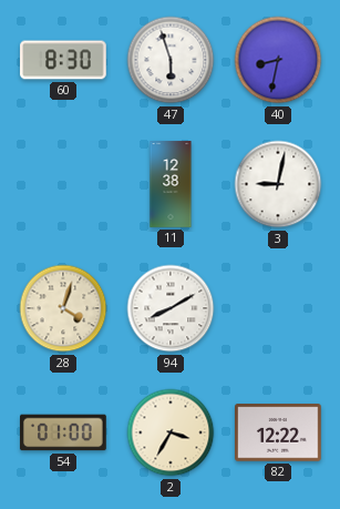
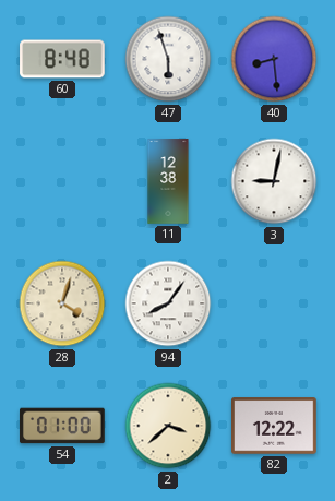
60: 8:30 -> 8:48 (62, 59)
40: 8:32 -> 8:29 (274, 59)
94: 8:10 -> 8:06 (168, 303)
2: 3:35 -> 3:38 (168, 426)
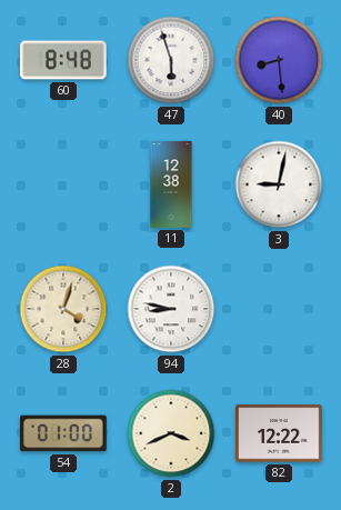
94: 8:06 -> 8:47 (171, 309)
2: 3:38 -> 3:41 (171, 433)
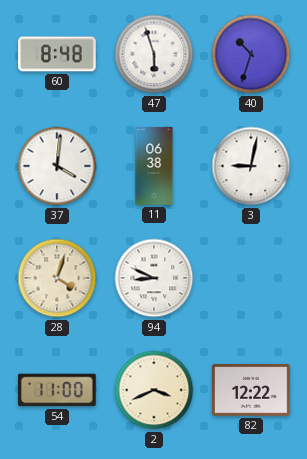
40: 8:29 -> 10:33 (251, 54)
37: none -> 4:01 (57, 166)
11: 12:38 -> 06:38 (154, 166)
94: 8:47 -> 8:49 (154, 278)
54: 01:00 -> 11:00 (58, 390)
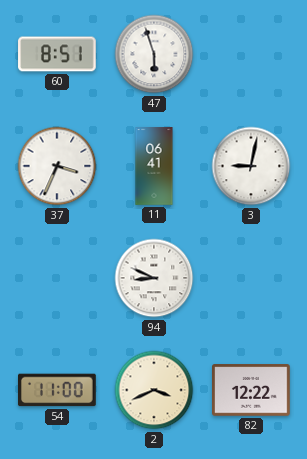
60: 8:48 -> 8:51 (57, 54)
40: 10:33 -> none (251, 54)
37: 4:01 -> 3:34 (57, 166)
11: 06:38 -> 06:41 (154, 166)
28: 4:03 -> none (57, 278)
